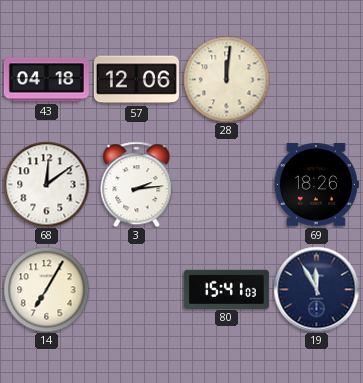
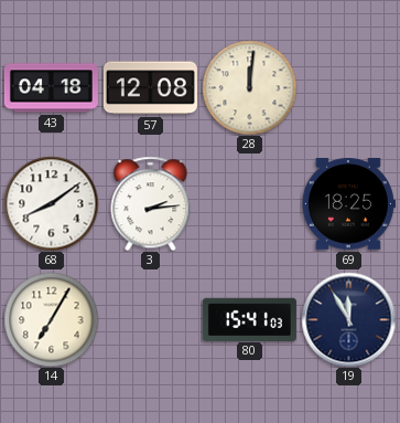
57: 12:06 -> 12:08 (150, 88)
68: 12:09 -> 8:09 (51, 203)
69: 18:26 -> 18:25 (348, 204)
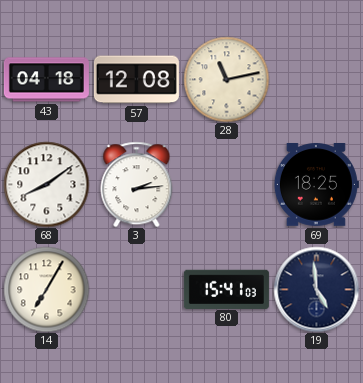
28: 12:01 -> 11:13 (226, 79)
19: 11:55 -> 4:59 (316, 289)
